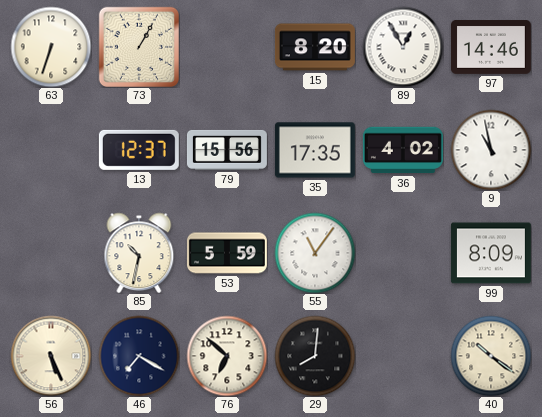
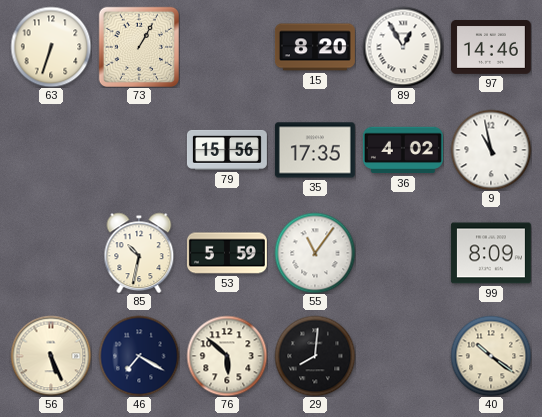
13: 12:37 -> none (139, 150)
76: 6:52 -> 5:52 (227, 356)
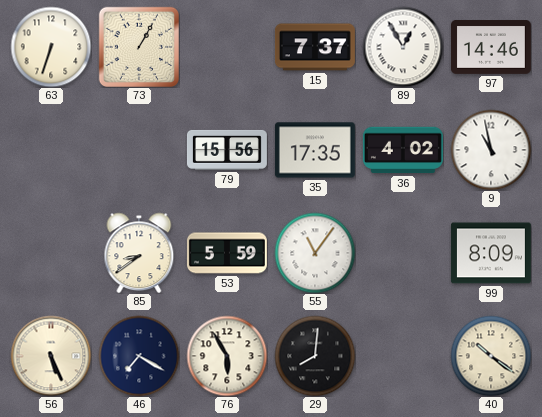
15: 8:20 -> 7:37 (315, 47)
85: 10:32 -> 8:39 (139, 253)
76: 5:52 -> 5:55 (227, 356)
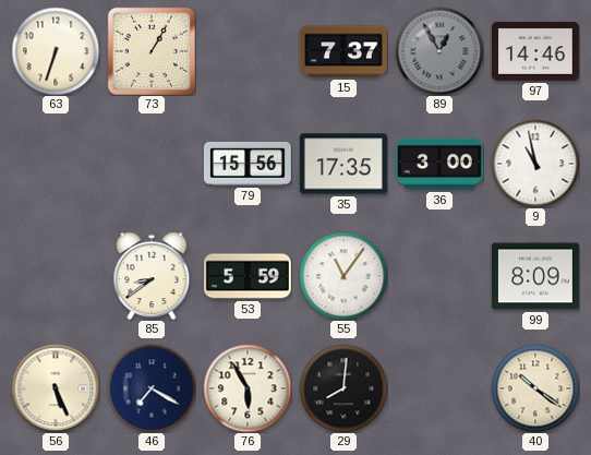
89 dial: white -> grey (439, 51)
36: 4:02 -> 3:00 (439, 164)
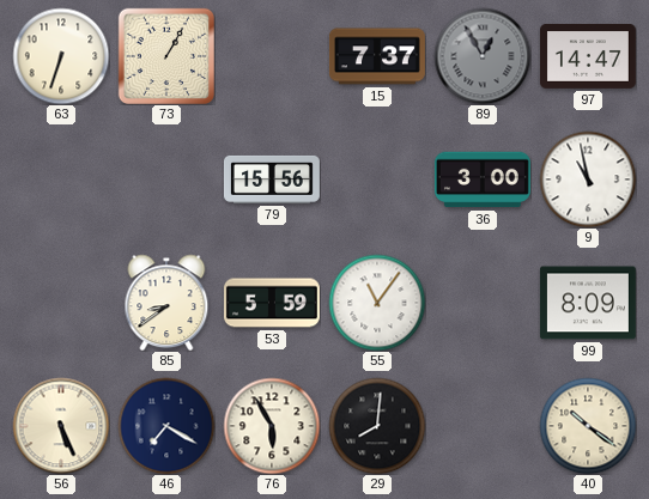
97: 14:46 -> 14:47 (588, 57)
35: 17:35 -> none (343, 164)
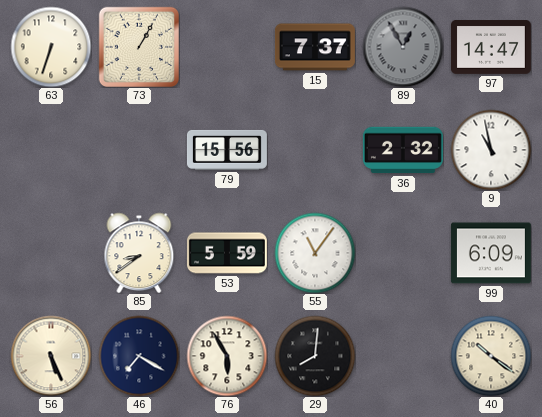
36: 3:00 -> 2:32 (403, 150)
99: 8:09 -> 6:09 (491, 253)
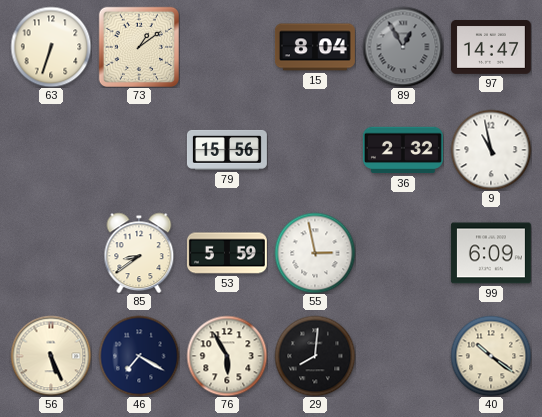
73: 1:05 -> 1:09 (138, 46)
15: 7:37 -> 8:04 (315, 47)
55: 11:06 -> 2:58 (315, 253)
